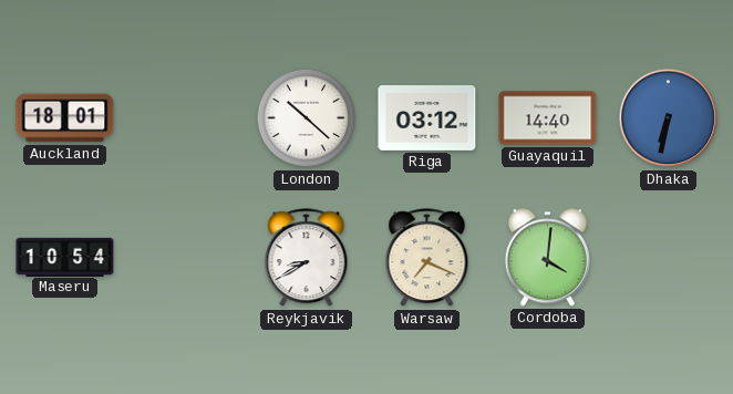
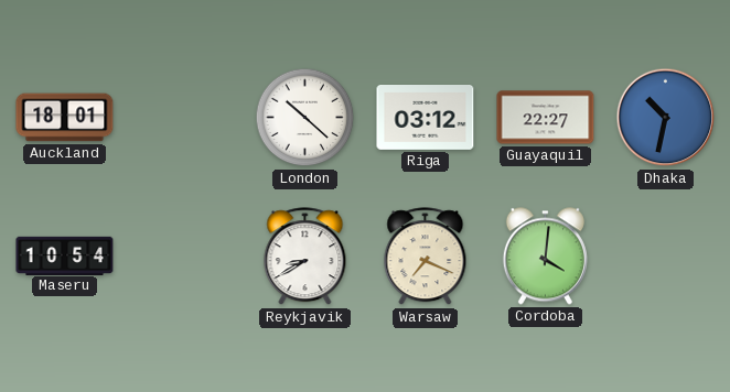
Guayaquil: 14:40 -> 22:27 (546, 118)
Dhaka: 6:32 -> 10:32 (666, 118)
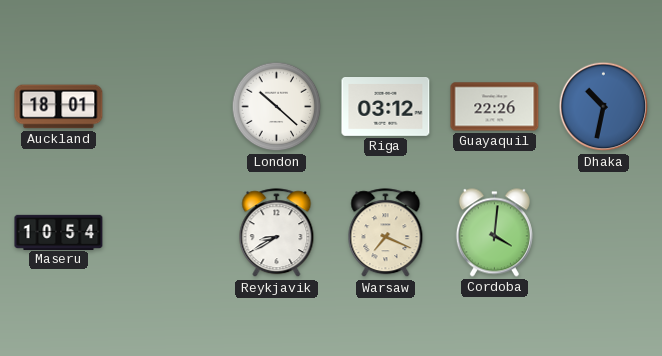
Guayaquil: 22:27 -> 22:26 (495, 107)
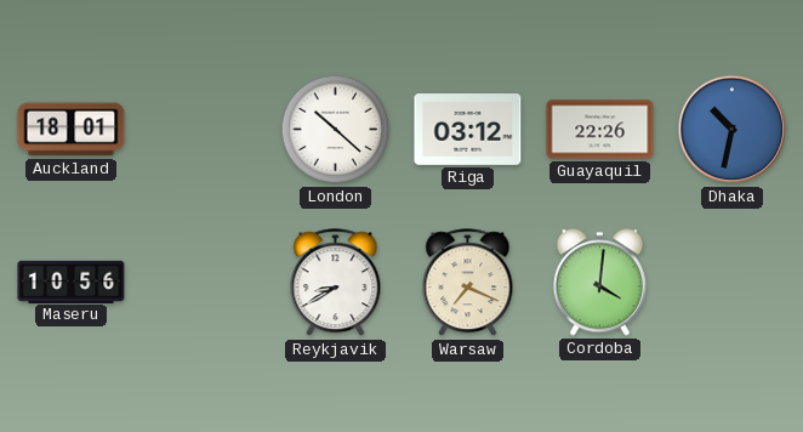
Maseru: 10:54 -> 10:56 (72, 282)
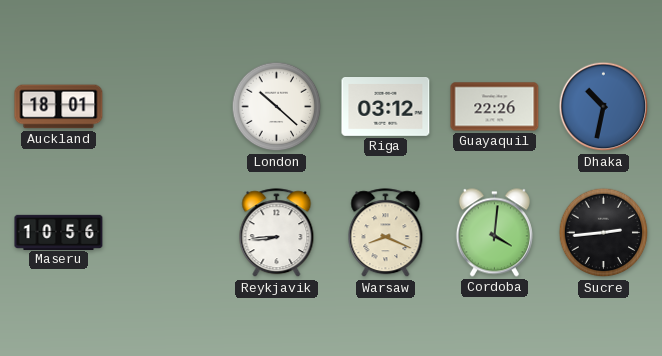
Reykjavik: 8:40 -> 8:44 (277, 233)
Warsaw: 7:19 -> 8:19 (386, 233)
Sucre: none -> 2:44 (604, 233)
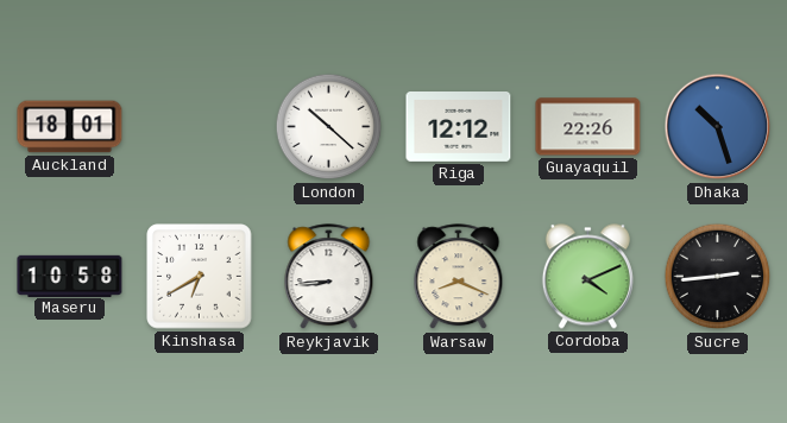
Riga: 03:12 -> 12:12 (459, 127)
Dhaka: 10:32 -> 10:27 (718, 127)
Maseru: 10:56 -> 10:58 (70, 276)
Kinshasa: none -> 6:40 (200, 277)
Cordoba: 4:01 -> 4:11 (587, 277)
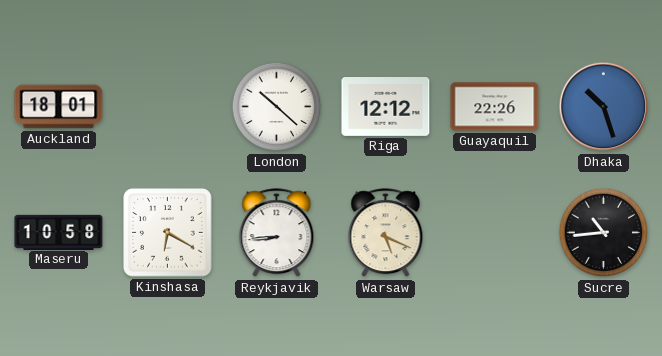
Kinshasa: 6:40 -> 6:20 (168, 233)
Warsaw: 8:19 -> 5:19 (386, 233)
Cordoba: 4:11 -> none (587, 277)
Sucre: 2:44 -> 10:44 (604, 233)
